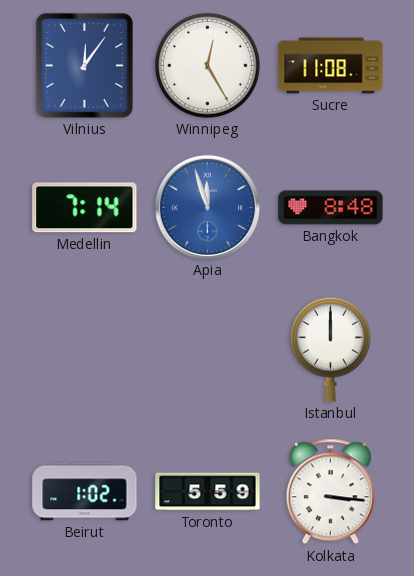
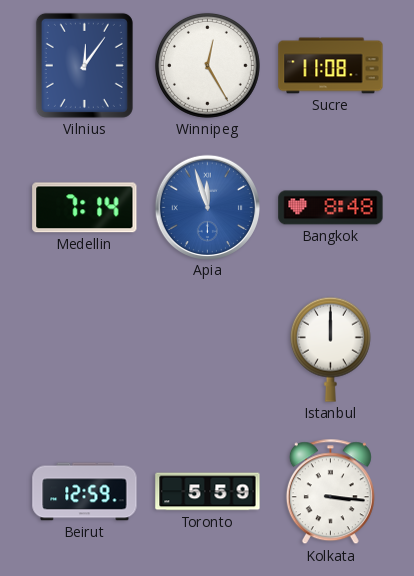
Beirut: 1:02 -> 12:59 (85, 492)
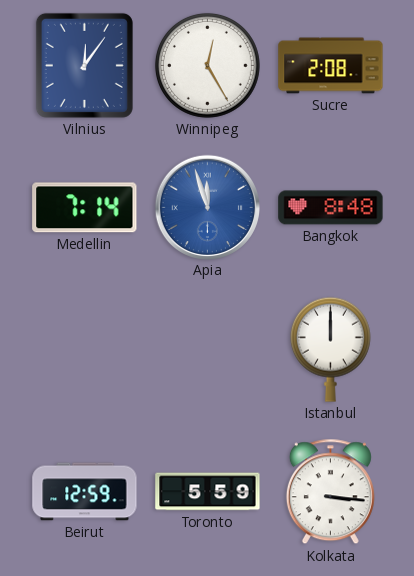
Sucre: 11:08 -> 2:08 (331, 66)
